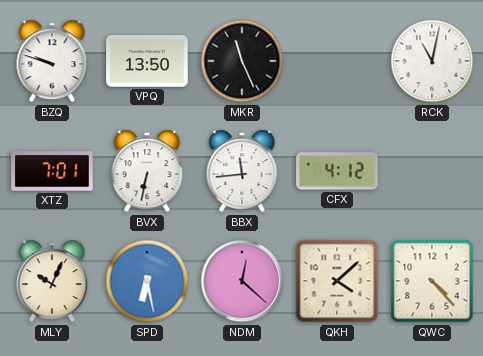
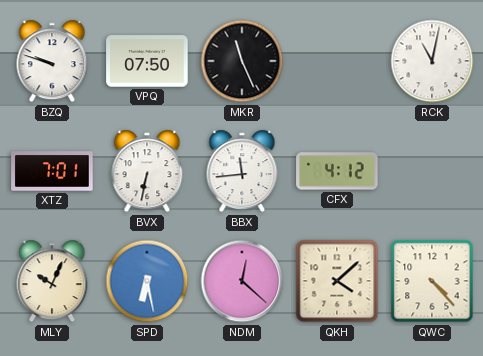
VPQ: 13:50 -> 07:50 (147, 61)
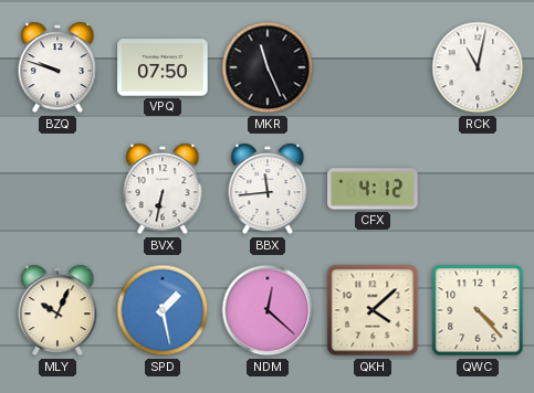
XTZ: 7:01 -> none (52, 171)
SPD: 6:28 -> 1:28 (163, 310)
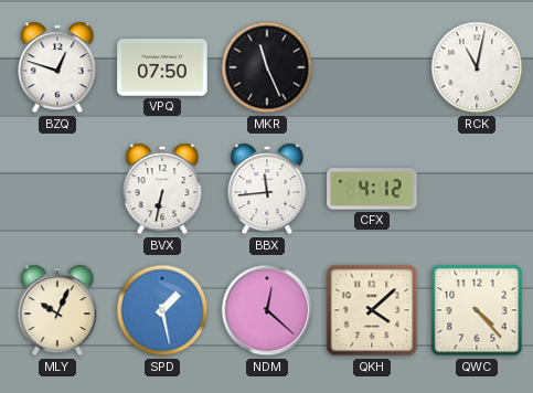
BZQ: 9:48 -> 12:48 (57, 67)
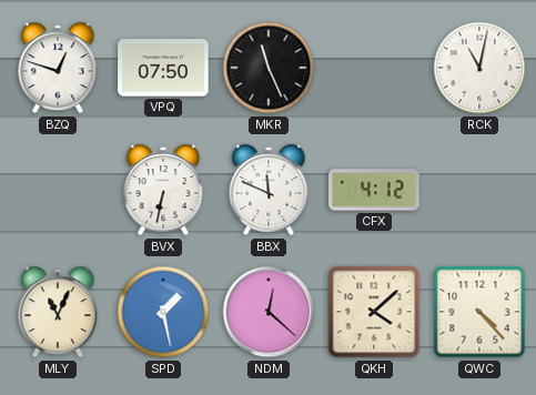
BBX: 11:44 -> 11:49 (269, 190)
MLY: 10:04 -> 11:04 (58, 312)
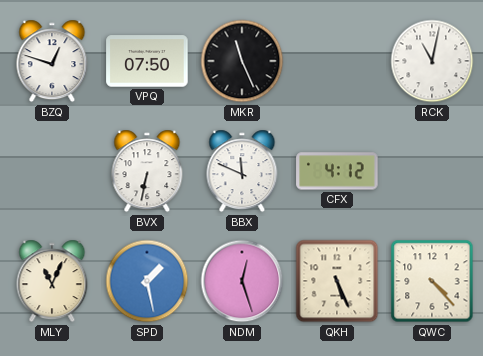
NDM: 12:22 -> 12:27 (242, 281)
QKH: 4:08 -> 5:26 (337, 281)
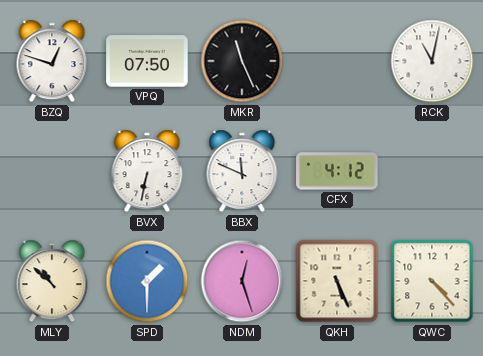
MLY: 11:04 -> 10:52 (52, 281)
SPD: 1:28 -> 1:30 (147, 281)
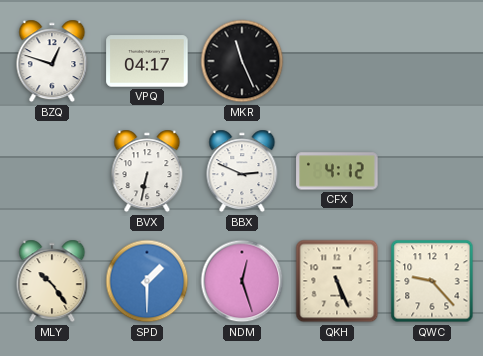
VPQ: 07:50 -> 04:17 (147, 61)
RCK: 11:02 -> none (432, 61)
BBX: 11:49 -> 2:49 (242, 171)
MLY: 10:52 -> 10:24 (52, 281)
QWC: 4:23 -> 9:23 (432, 281)
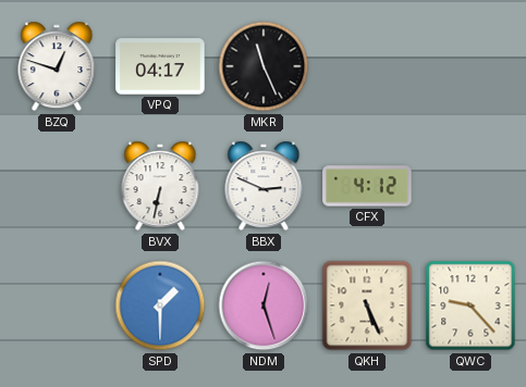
MLY: 10:24 -> none (52, 281)
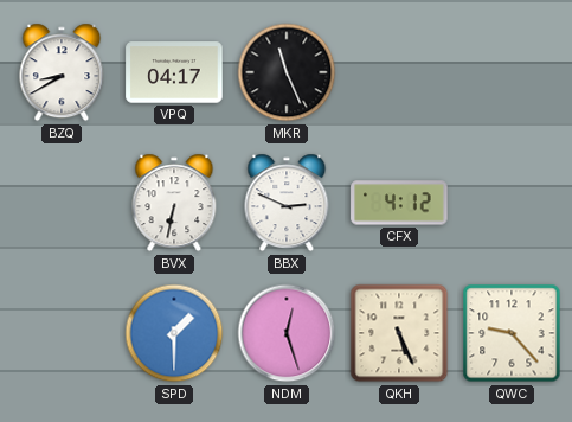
BZQ: 12:48 -> 8:40 (62, 72)
